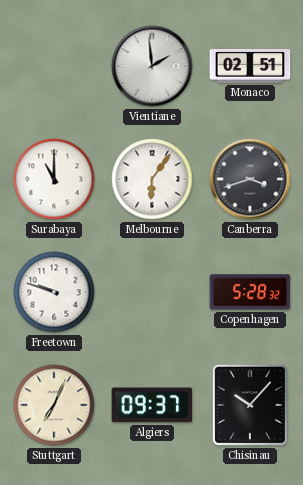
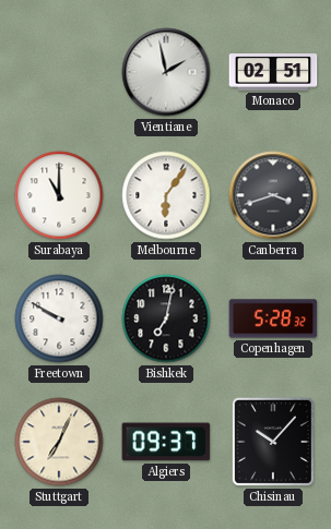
Vientiane: 1:59 -> 1:58 (166, 72)
Freetown: 9:48 -> 9:50 (59, 318)
Bishkek: none -> 7:02 (166, 318)
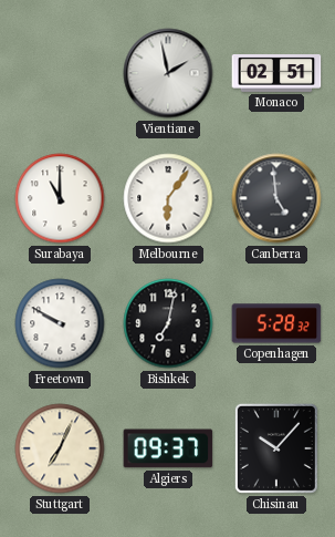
Canberra: 3:42 -> 4:59 (276, 198)
